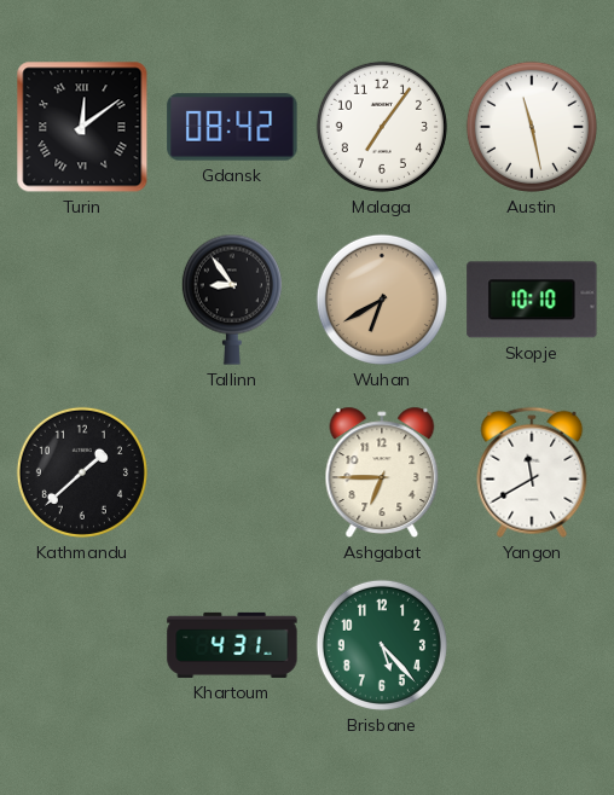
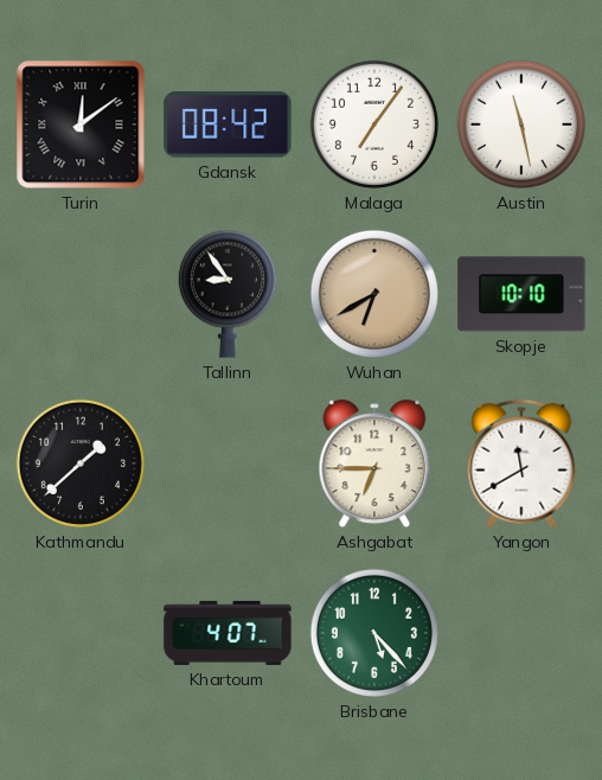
Khartoum: 4:31 -> 4:07 (228, 633)
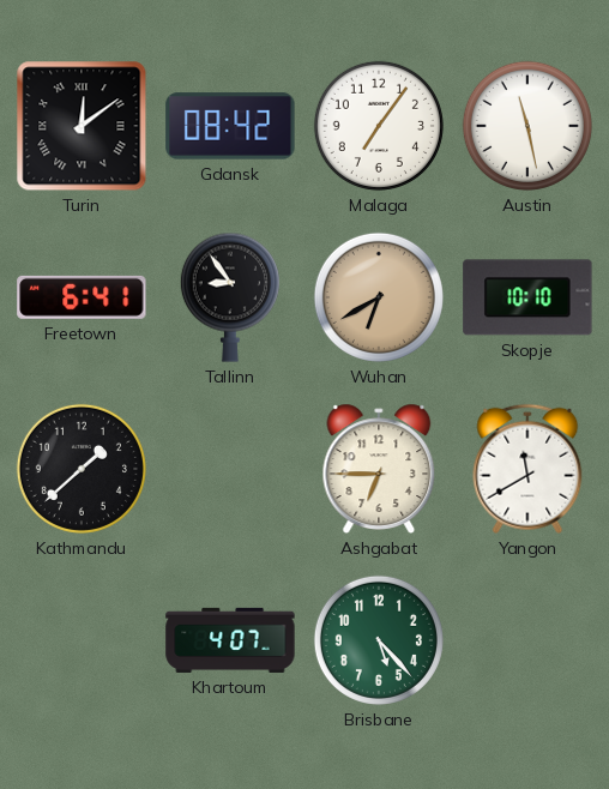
Freetown: none -> 6:41 (82, 297)
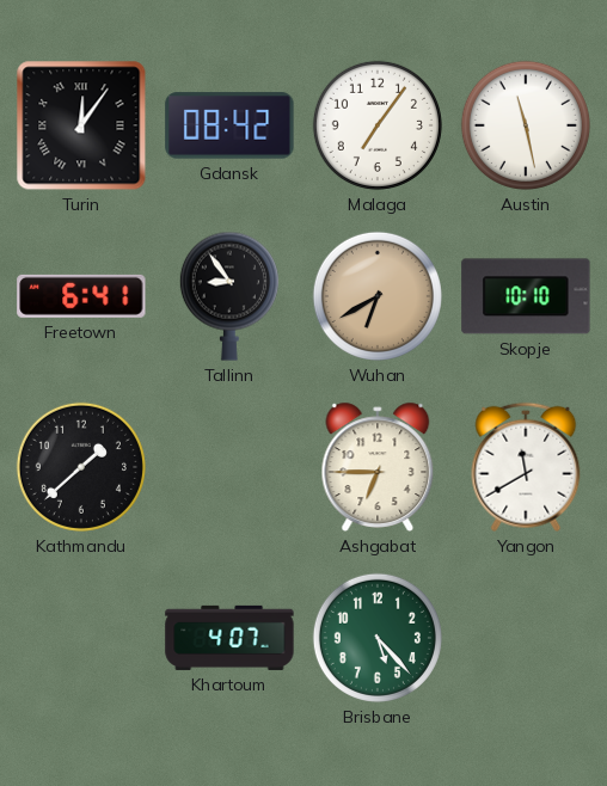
Turin: 12:09 -> 12:06 (81, 125)
